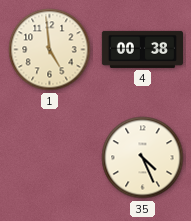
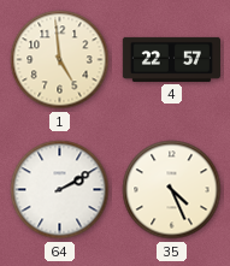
4: 00:38 -> 22:57 (171, 59)
64: none -> 2:10 (60, 190)
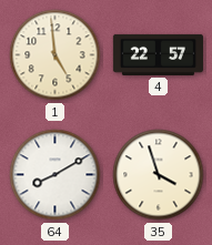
64: 2:10 -> 8:10 (55, 175)
35: 4:26 -> 3:57 (159, 175)
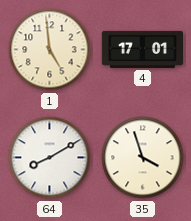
4: 22:57 -> 17:01 (142, 49)
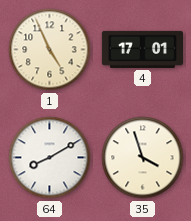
1: 4:59 -> 4:56 (50, 50)
